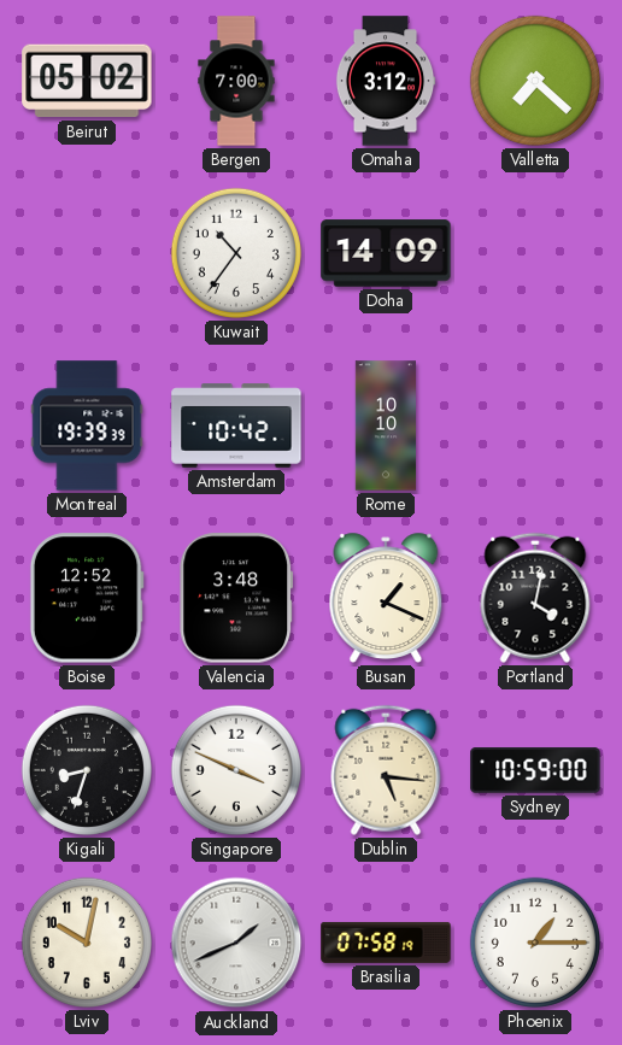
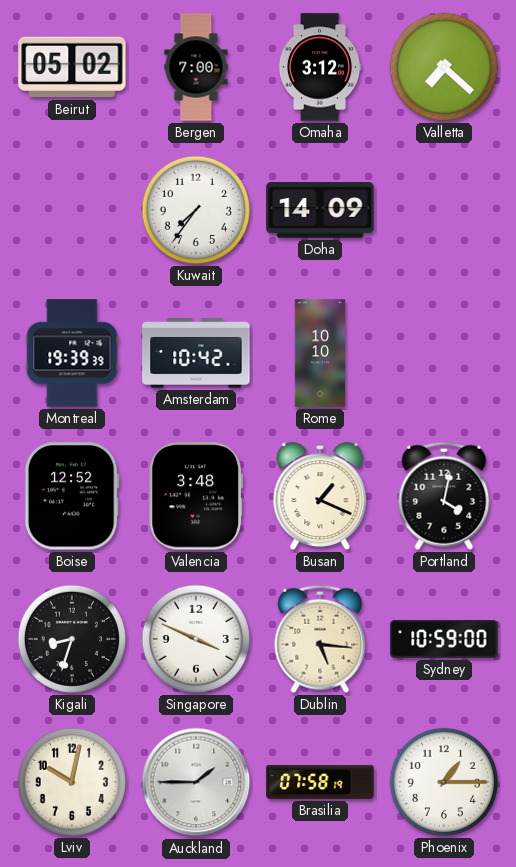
Kuwait: 10:36 -> 7:36 (196, 210)
Auckland: 1:41 -> 1:45 (196, 782)
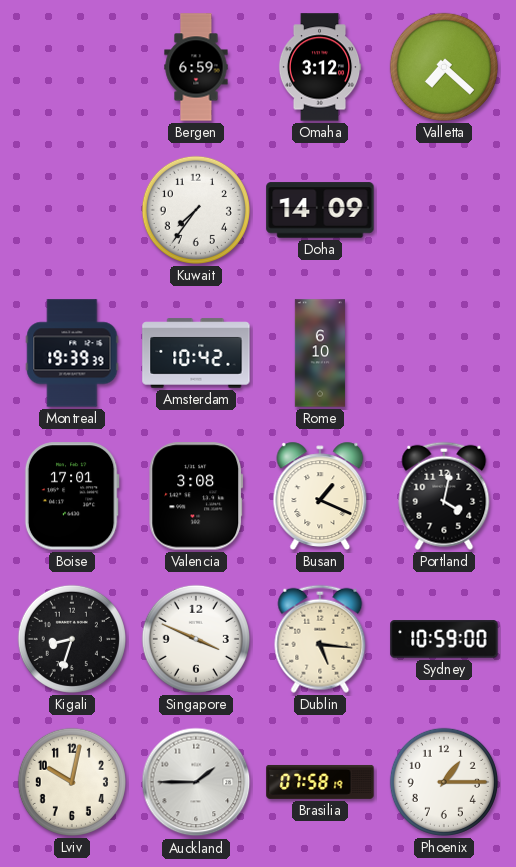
Beirut: 05:02 -> none (72, 67)
Bergen: 7:00 -> 6:59 (196, 67)
Rome: 10:10 -> 6:10 (319, 353)
Boise: 12:52 -> 17:01 (72, 496)
Valencia: 3:48 -> 3:08 (196, 496)
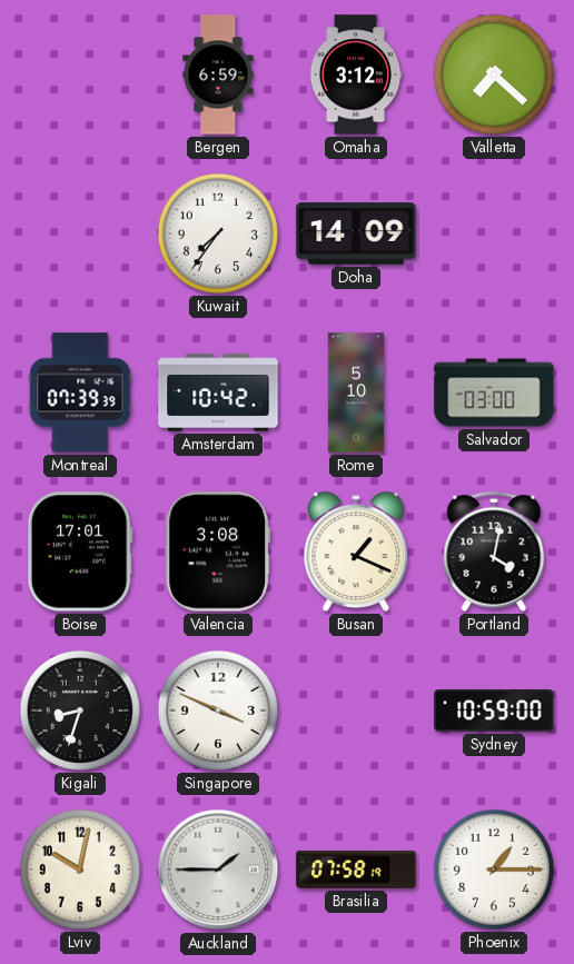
Montreal: 19:39 -> 07:39 (80, 392)
Rome: 6:10 -> 5:10 (355, 392)
Salvador: none -> 03:00 (494, 392)
Dublin: 5:16 -> none (320, 639)
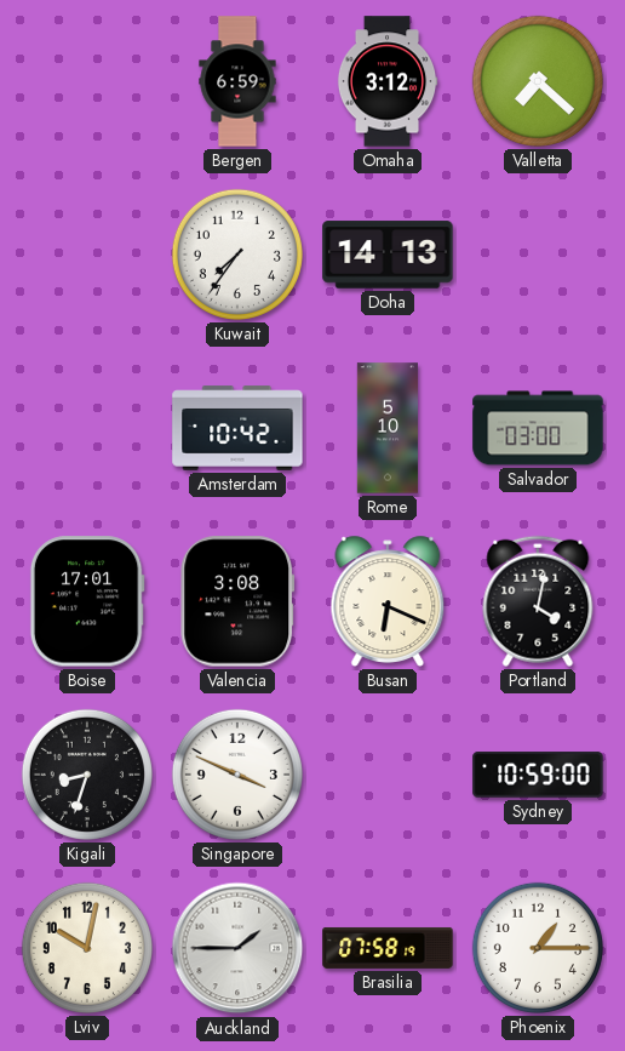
Doha: 14:09 -> 14:13 (388, 255)
Montreal: 07:39 -> none (80, 392)
Busan: 1:19 -> 6:19 (388, 601)
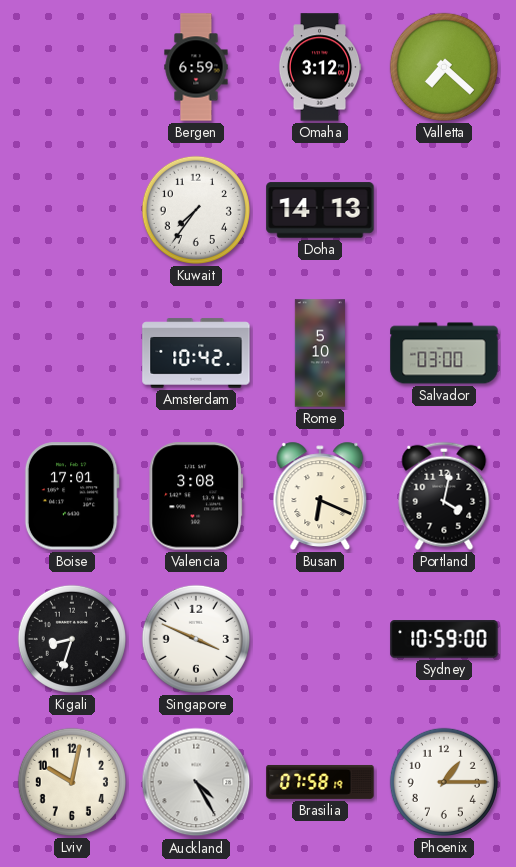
Auckland: 1:45 -> 4:25 (196, 782)
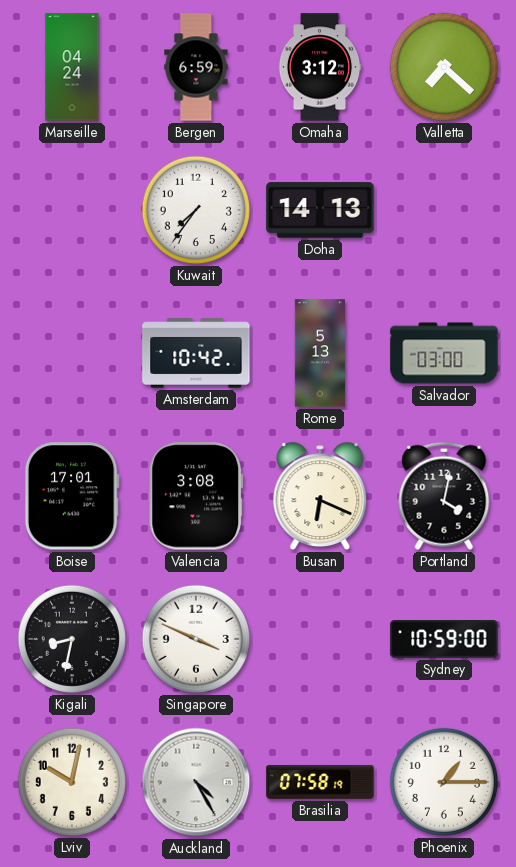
Marseille: none -> 04:24 (72, 67)
Rome: 5:10 -> 5:13 (319, 353)
Kigali: 8:33 -> 8:32 (72, 639)
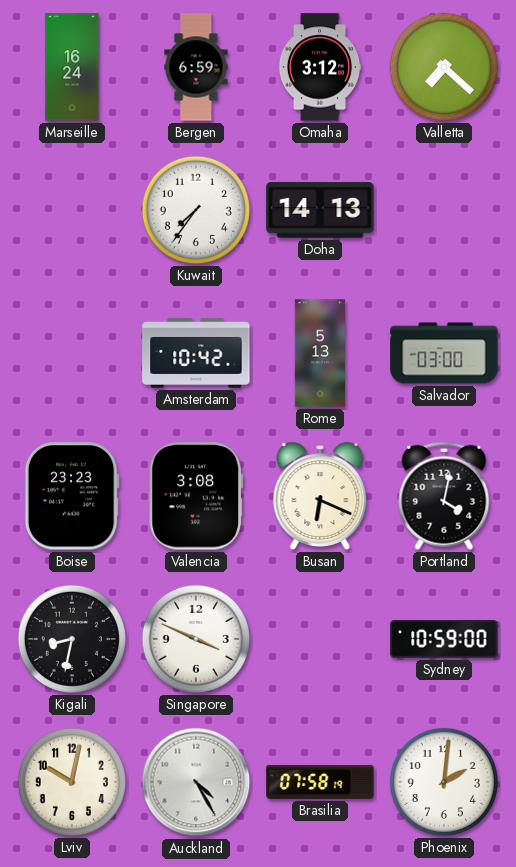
Marseille: 04:24 -> 16:24 (72, 67)
Boise: 17:01 -> 23:23 (72, 496)
Phoenix: 1:15 -> 2:01 (444, 782)
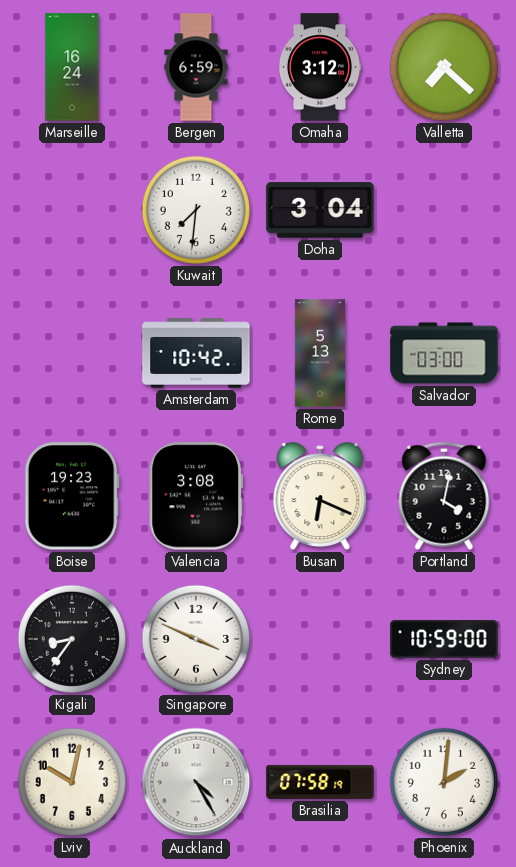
Kuwait: 7:36 -> 7:31 (196, 210)
Doha: 14:13 -> 3:04 (320, 210)
Boise: 23:23 -> 19:23 (72, 496)
Kigali: 8:32 -> 8:36 (72, 639)
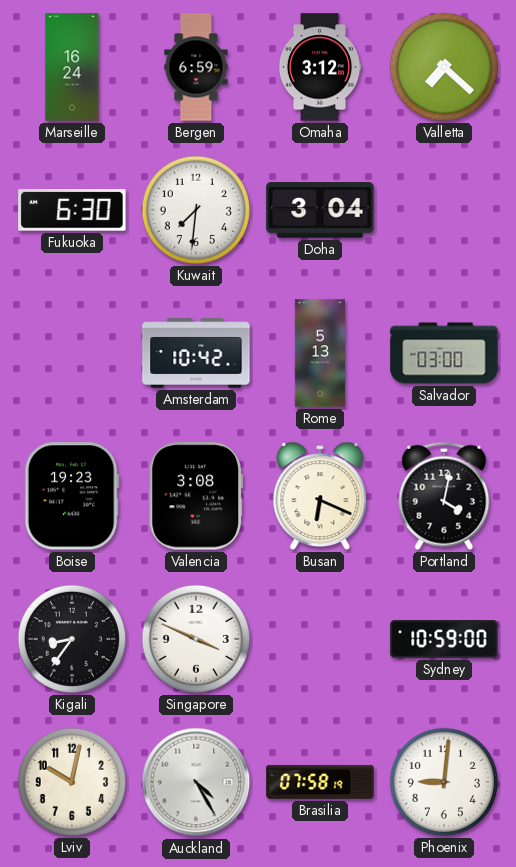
Fukuoka: none -> 6:30 (72, 210)
Phoenix: 2:01 -> 9:01 (444, 782)
